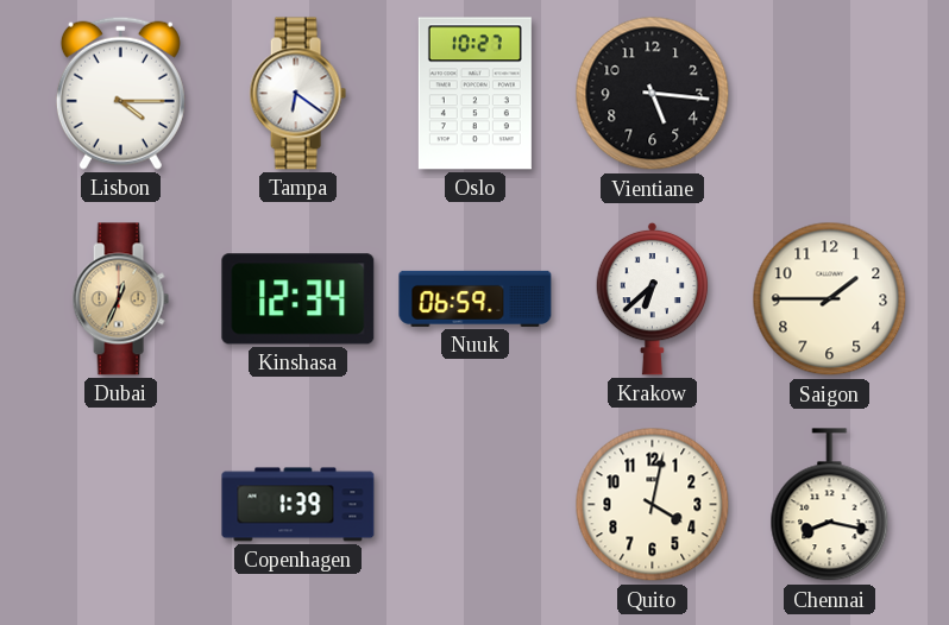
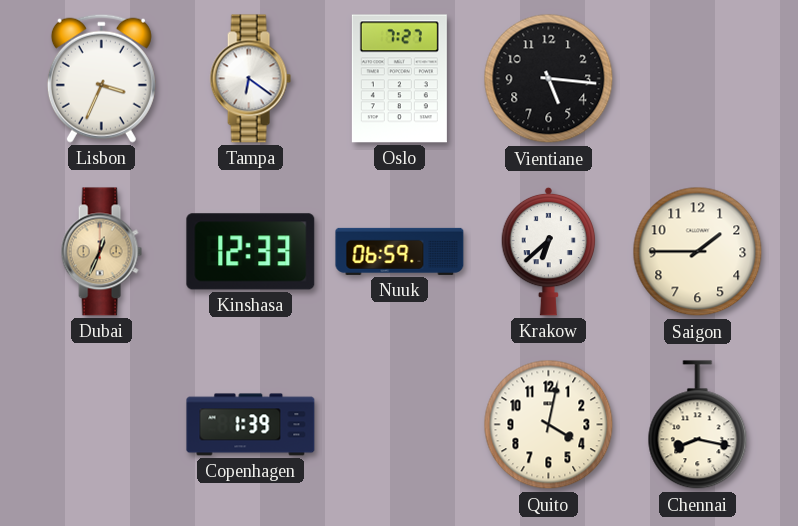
Lisbon: 4:15 -> 3:34 (101, 78)
Oslo: 10:27 -> 7:27 (399, 79)
Kinshasa: 12:34 -> 12:33 (251, 252)
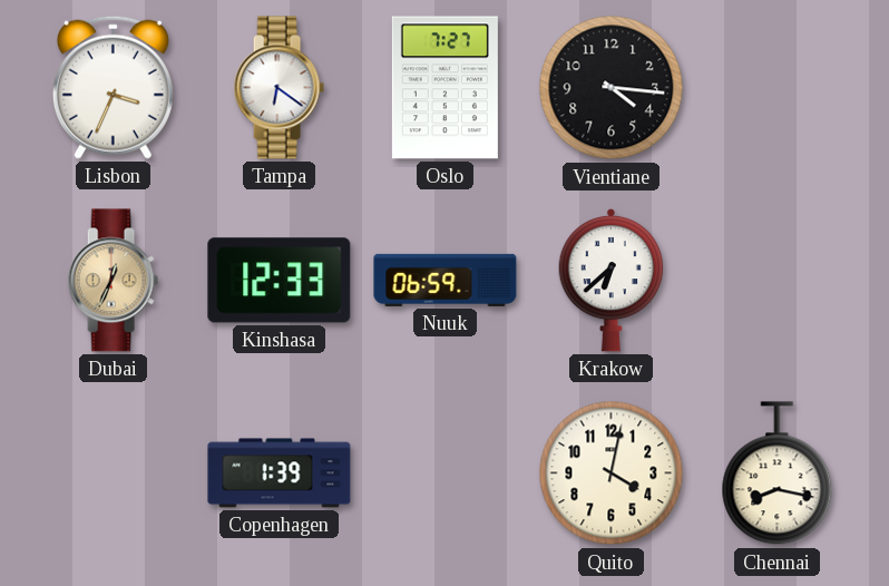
Vientiane: 5:16 -> 4:16 (612, 88)
Saigon: 1:45 -> none (698, 252)
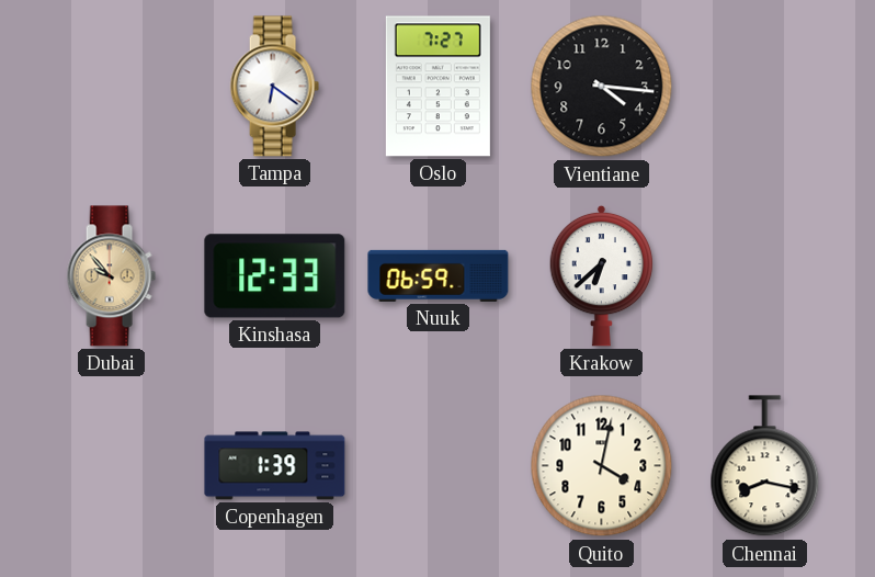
Lisbon: 3:34 -> none (113, 87)
Dubai: 12:34 -> 9:53 (111, 276)
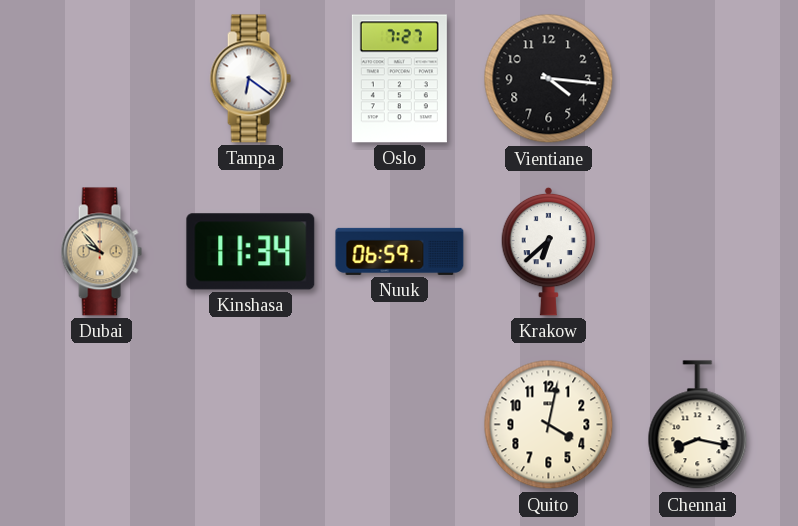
Kinshasa: 12:33 -> 11:34 (251, 252)
Copenhagen: 1:39 -> none (275, 466)
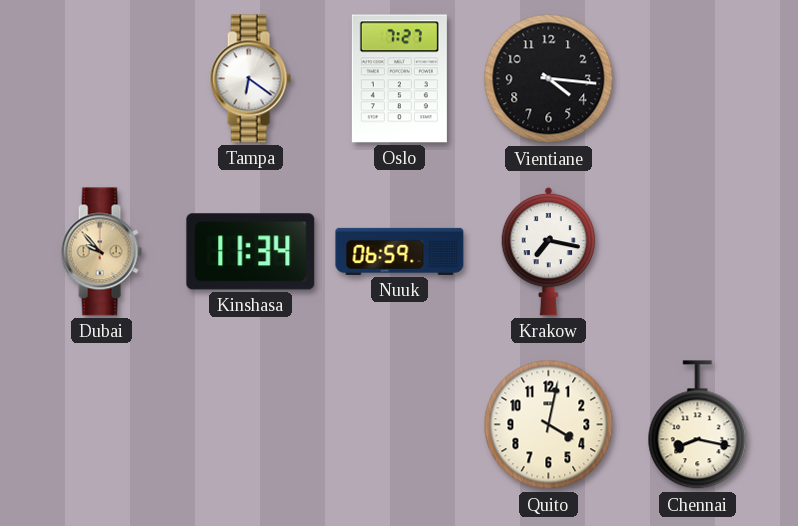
Krakow: 6:38 -> 7:17 (549, 251)
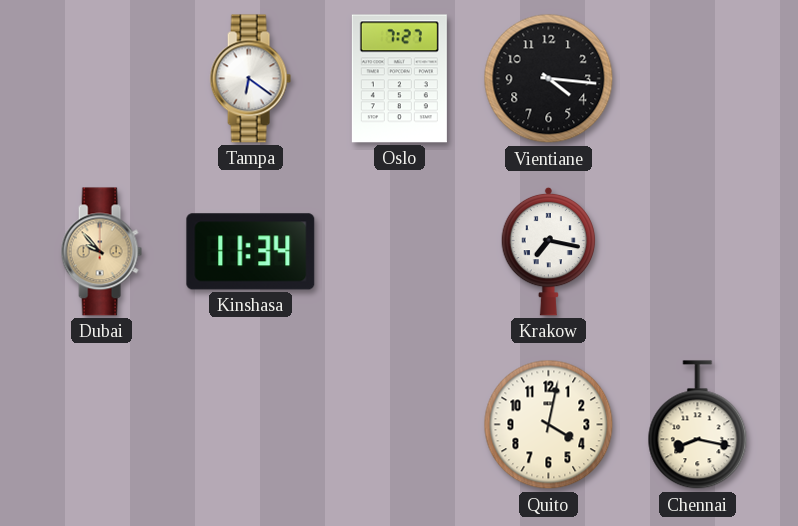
Nuuk: 06:59 -> none (400, 251)
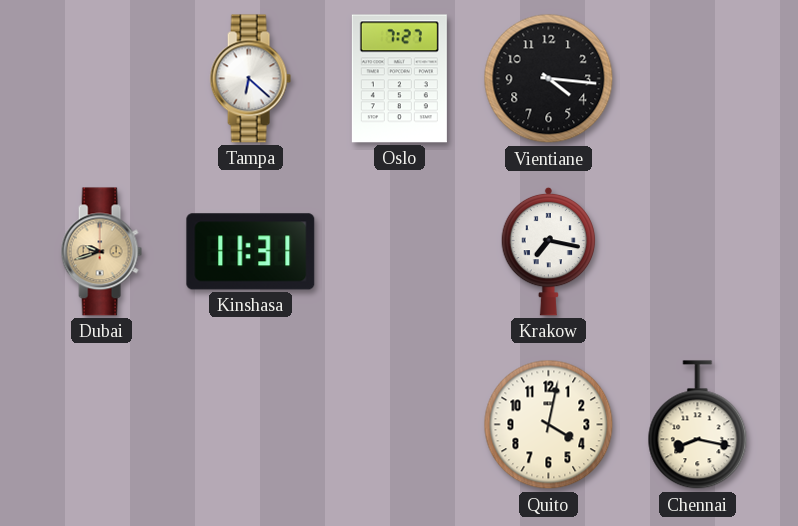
Tampa: 6:21 -> 6:22 (250, 79)
Dubai: 9:53 -> 9:42 (101, 252)
Kinshasa: 11:34 -> 11:31 (251, 252)
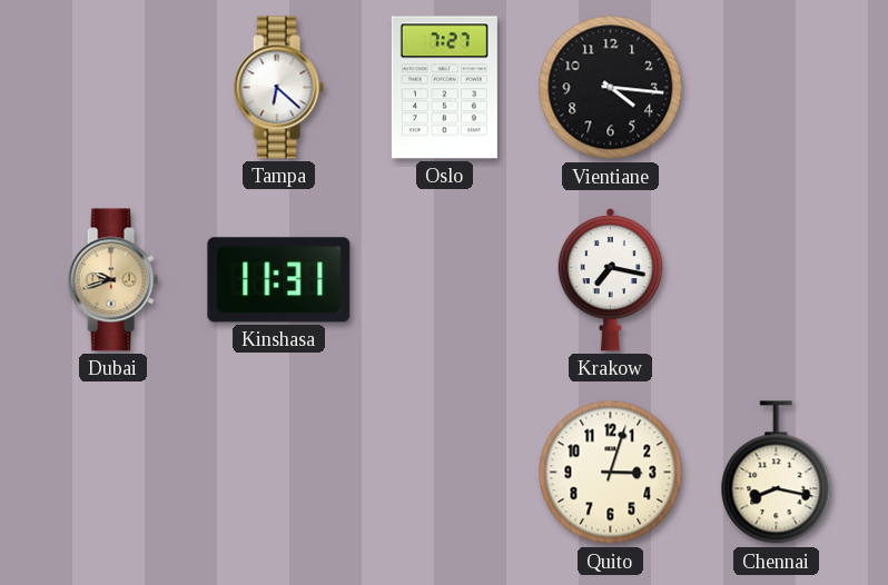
Quito: 4:02 -> 3:03 (611, 473)
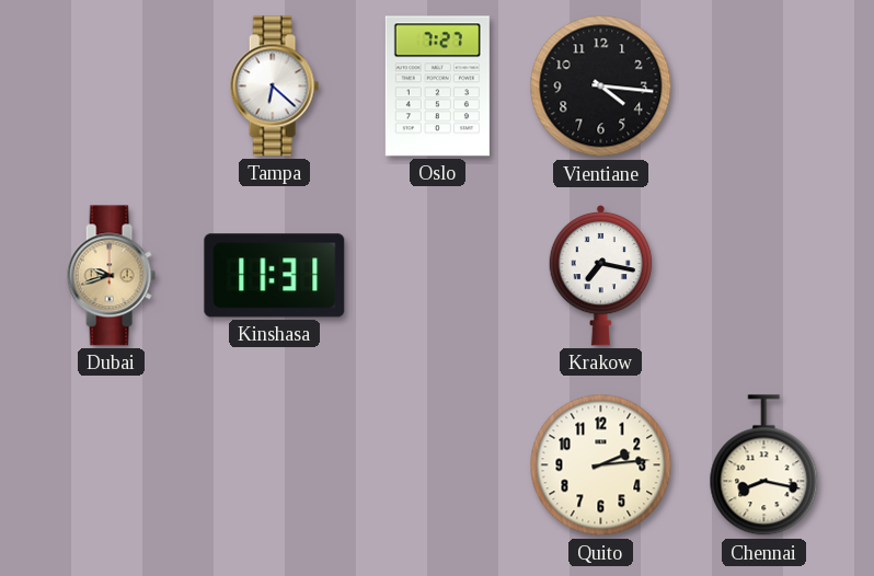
Quito: 3:03 -> 2:14 (601, 465)
